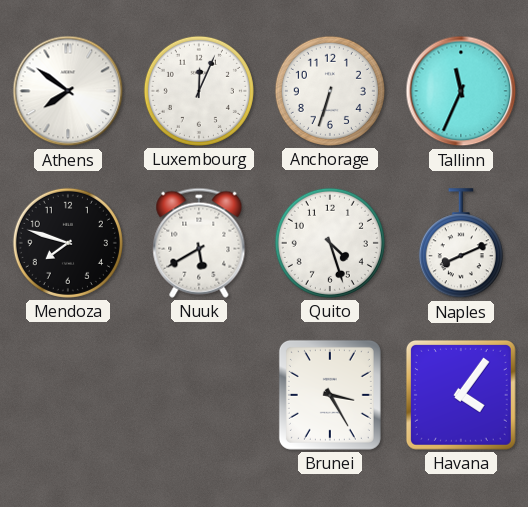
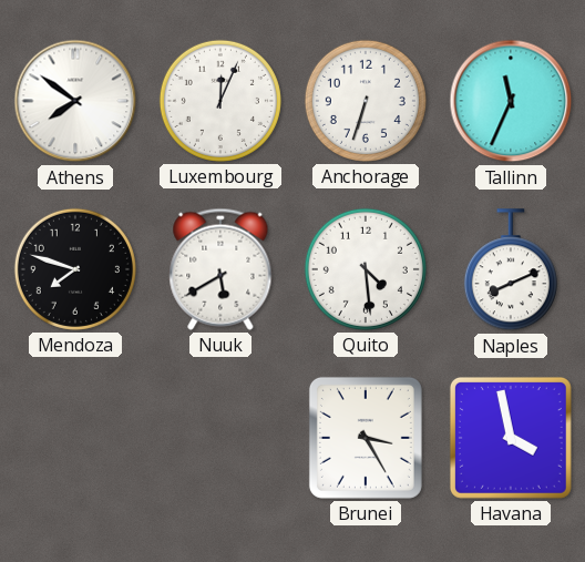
Quito: 4:27 -> 4:29 (366, 269)
Havana: 4:06 -> 3:58 (511, 438)
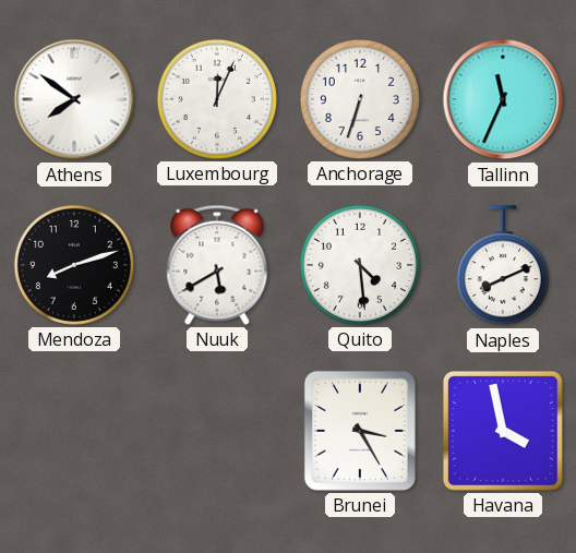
Mendoza: 7:48 -> 8:12 (74, 265)
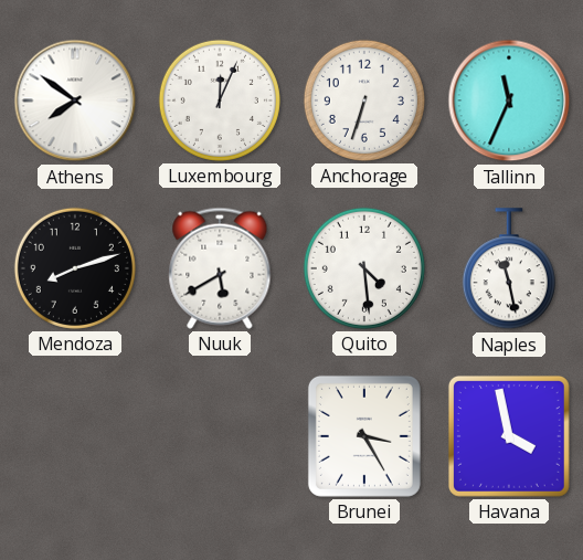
Naples: 8:11 -> 11:28 (509, 270)
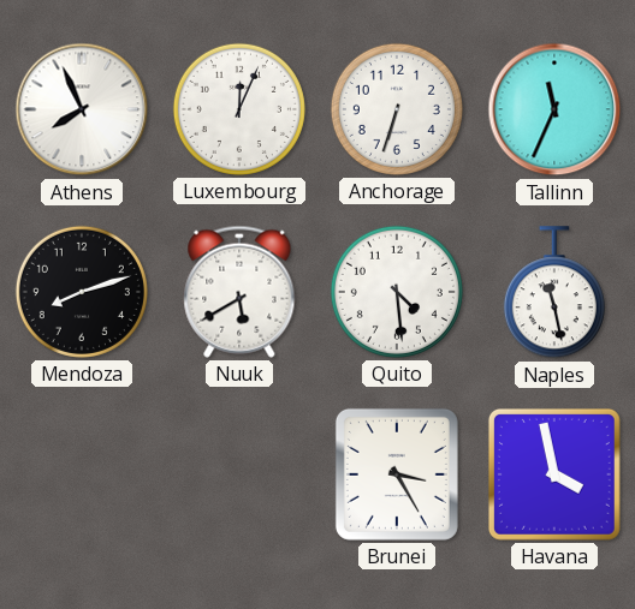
Athens: 7:51 -> 7:56 (82, 109)
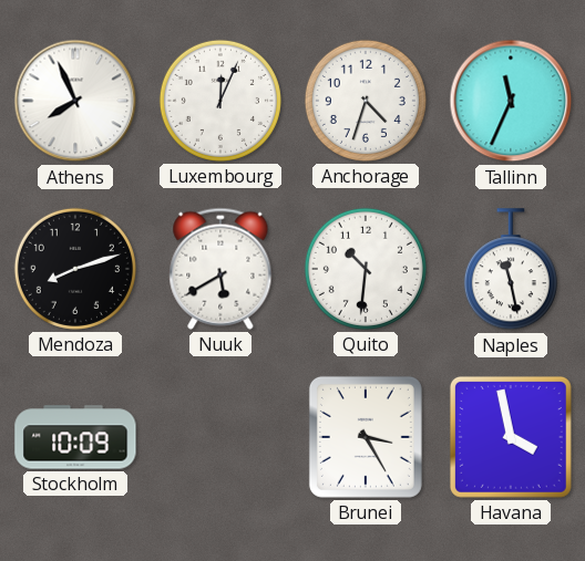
Anchorage: 6:33 -> 4:33 (366, 101)
Quito: 4:29 -> 10:31 (366, 269)
Stockholm: none -> 10:09 (75, 437)
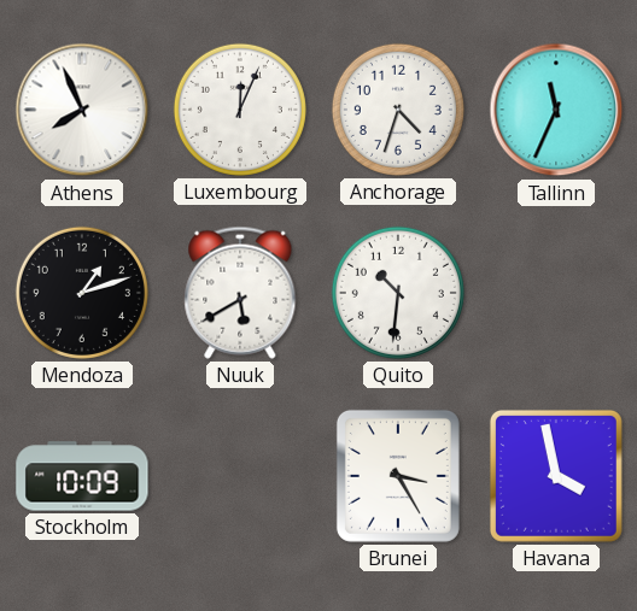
Mendoza: 8:12 -> 1:12 (82, 293)
Naples: 11:28 -> none (511, 270)
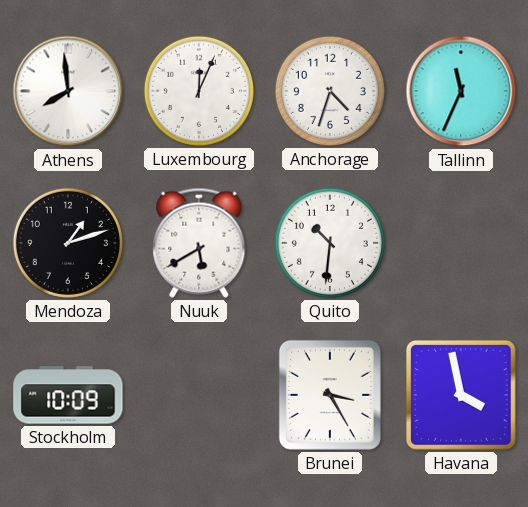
Athens: 7:56 -> 7:59 (68, 91)
